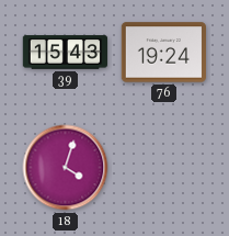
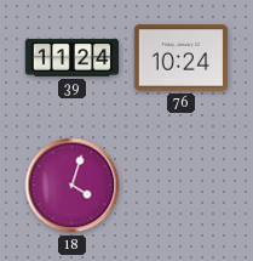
39: 15:43 -> 11:24 (73, 58)
76: 19:24 -> 10:24 (180, 58)
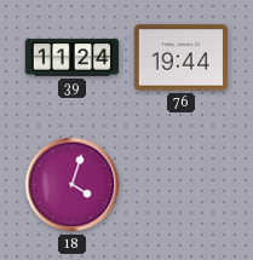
76: 10:24 -> 19:44 (180, 58)
